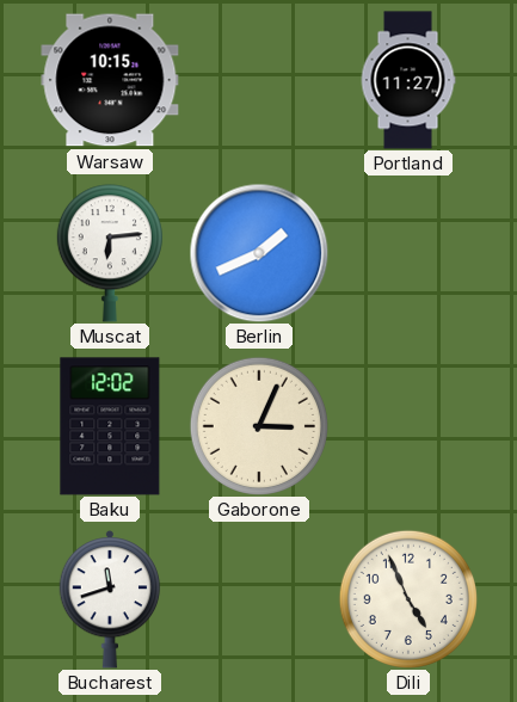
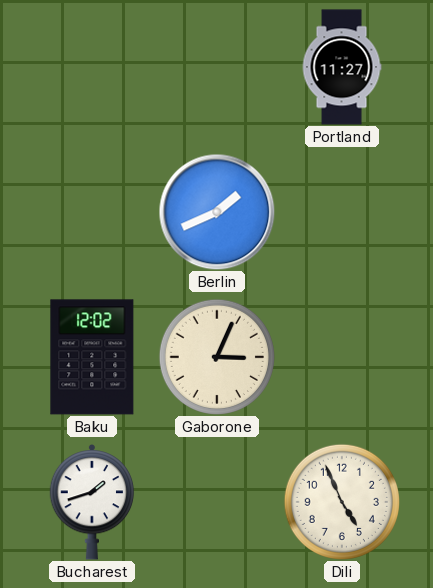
Warsaw: 10:15 -> none (110, 80)
Muscat: 6:14 -> none (110, 253)
Bucharest: 11:42 -> 1:42 (92, 503)
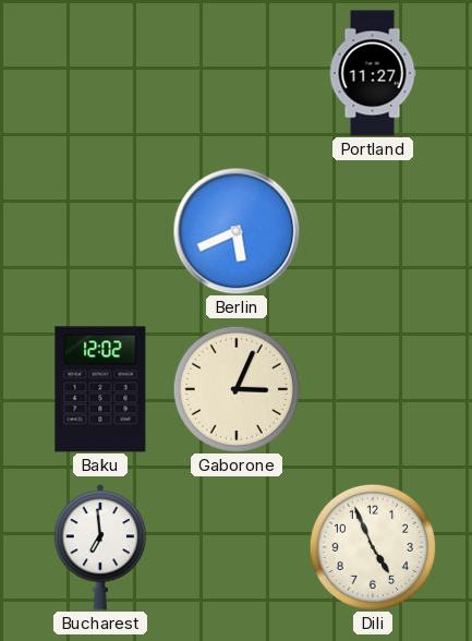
Berlin: 1:41 -> 5:41 (237, 231)
Bucharest: 1:42 -> 6:59 (100, 548)
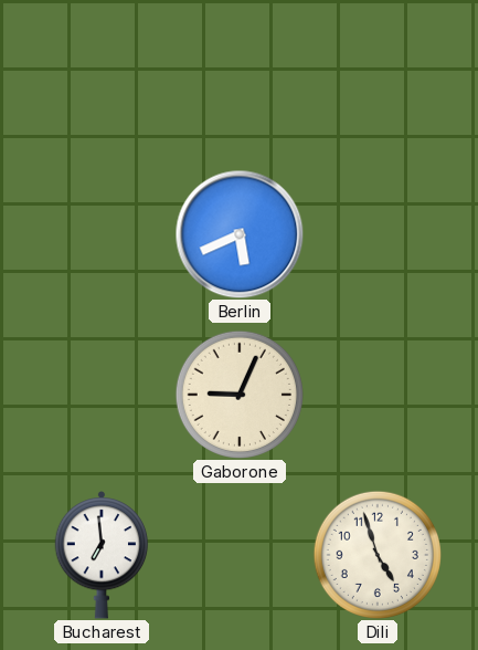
Portland: 11:27 -> none (373, 73)
Baku: 12:02 -> none (100, 389)
Gaborone: 3:04 -> 9:04 (240, 395)
Dili: 4:56 -> 4:57 (378, 555)
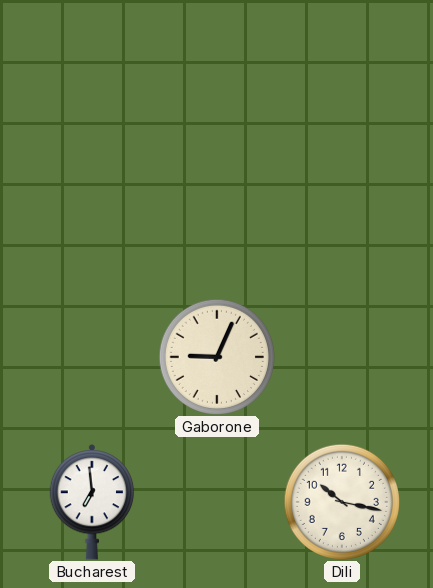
Berlin: 5:41 -> none (240, 234)
Dili: 4:57 -> 10:17 (342, 502)
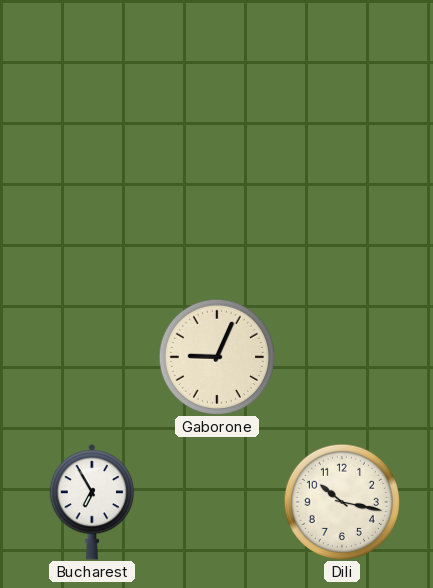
Bucharest: 6:59 -> 6:55 (92, 503)
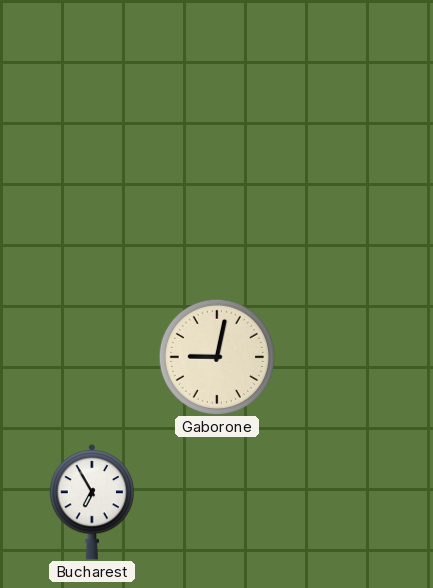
Gaborone: 9:04 -> 9:02 (217, 357)
Dili: 10:17 -> none (342, 502)
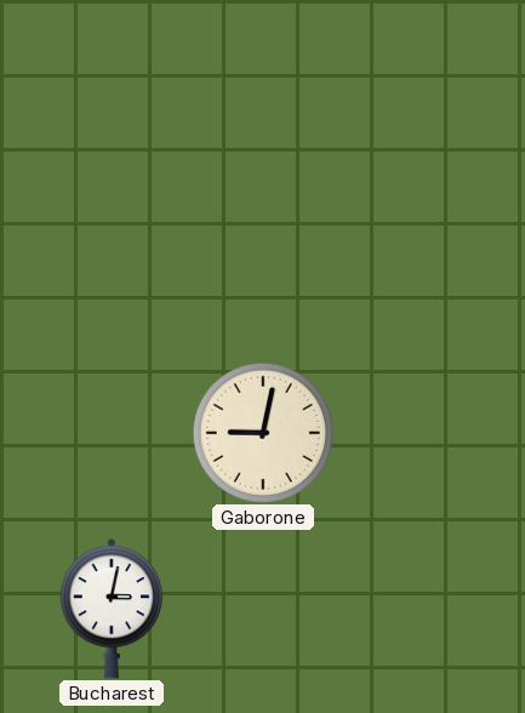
Bucharest: 6:55 -> 3:02 (112, 610)
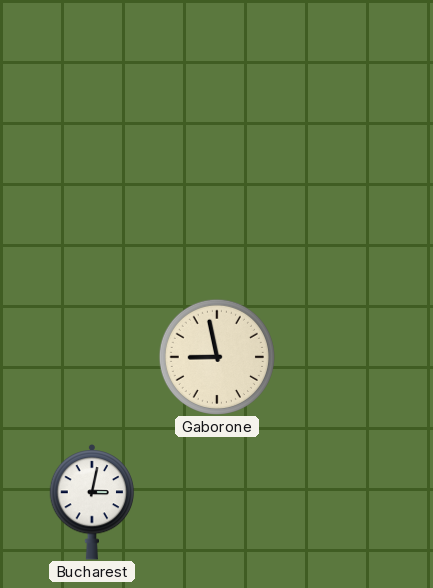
Gaborone: 9:02 -> 8:58 (217, 357)
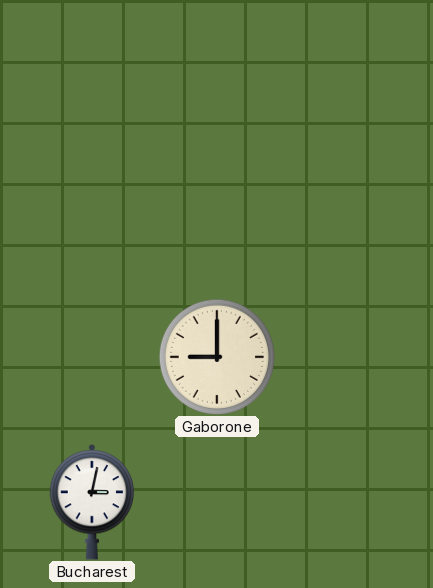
Gaborone: 8:58 -> 9:00 (217, 357)
